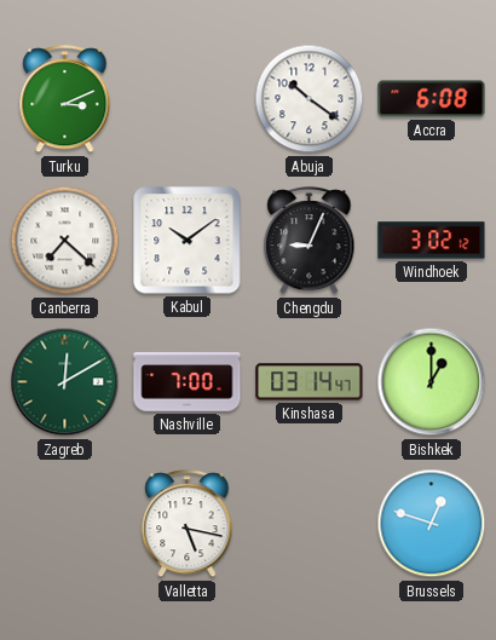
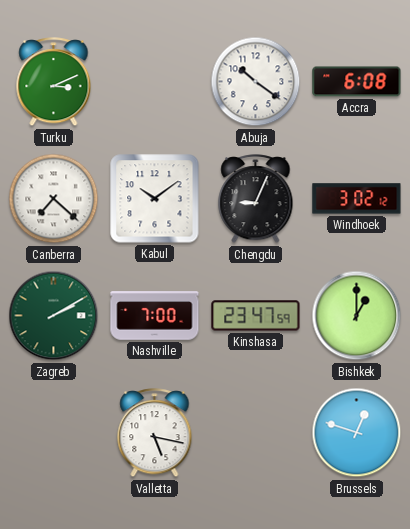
Zagreb: 12:10 -> 2:10 (54, 316)
Kinshasa: 03:14 -> 23:47 (256, 316)
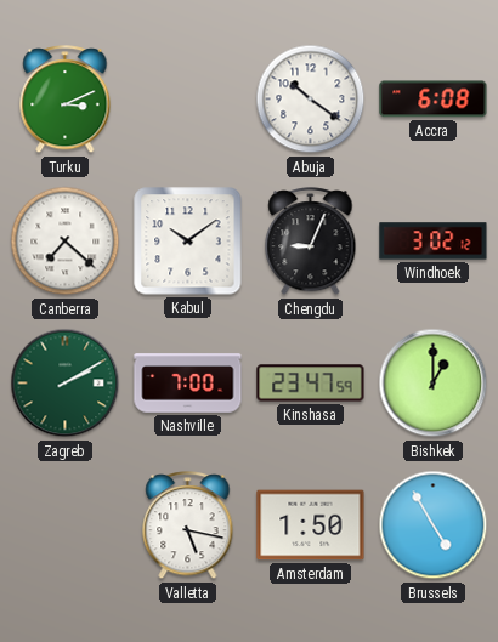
Amsterdam: none -> 1:50 (311, 525)
Brussels: 12:48 -> 4:55 (434, 525)
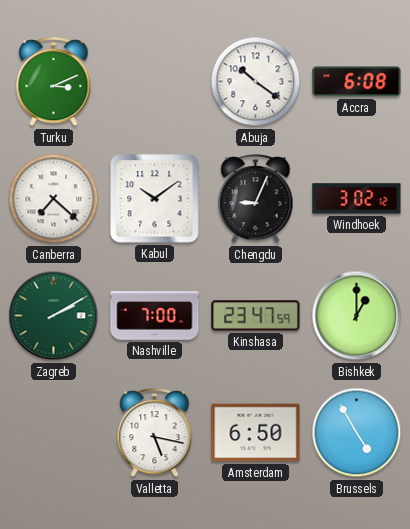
Amsterdam: 1:50 -> 6:50 (256, 433)
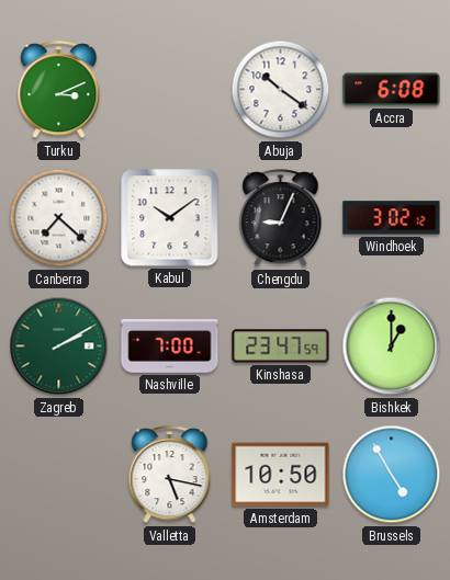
Amsterdam: 6:50 -> 10:50 (281, 475)
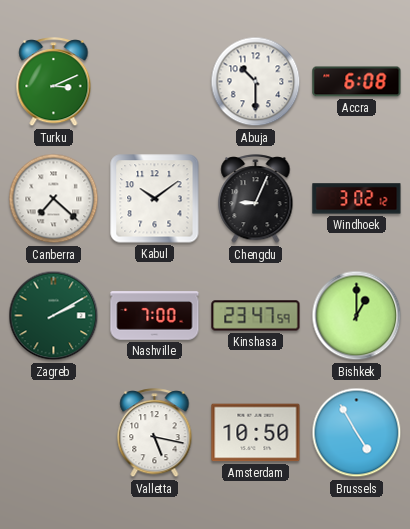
Abuja: 10:21 -> 10:30 (256, 82)
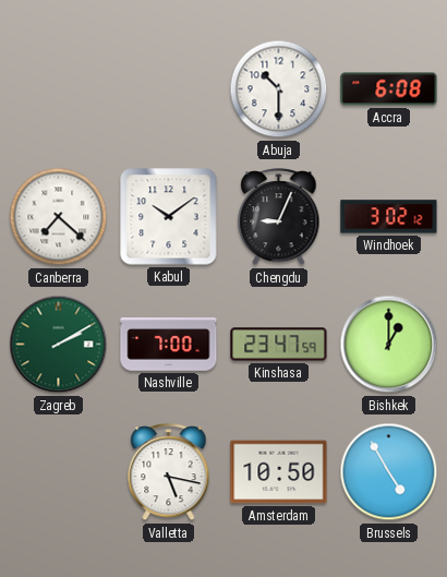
Turku: 3:11 -> none (54, 82)
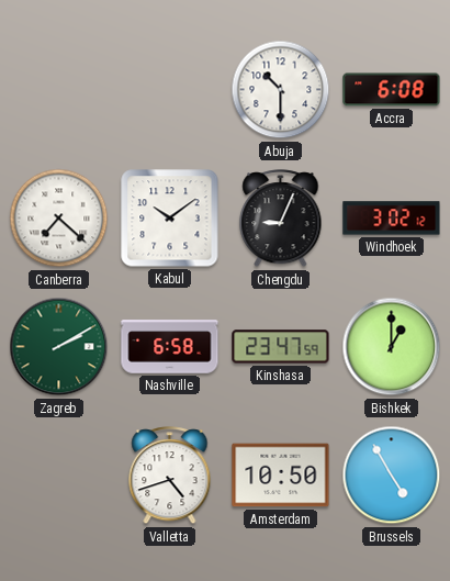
Nashville: 7:00 -> 6:58 (170, 347)
Valletta: 5:17 -> 4:42 (170, 476)
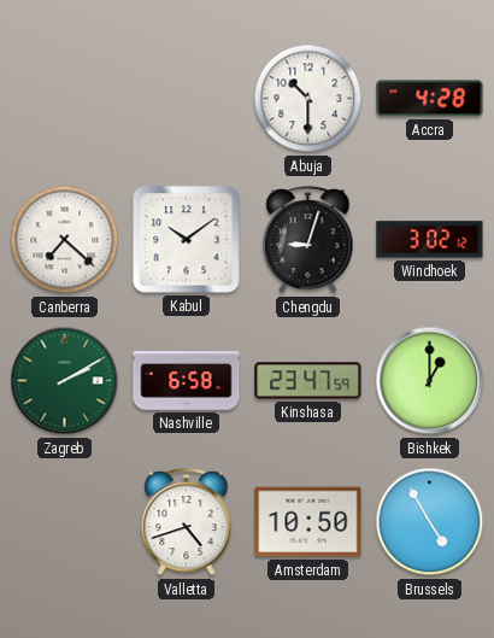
Accra: 6:08 -> 4:28 (430, 99)
Chengdu: 9:04 -> 9:03 (308, 240)
